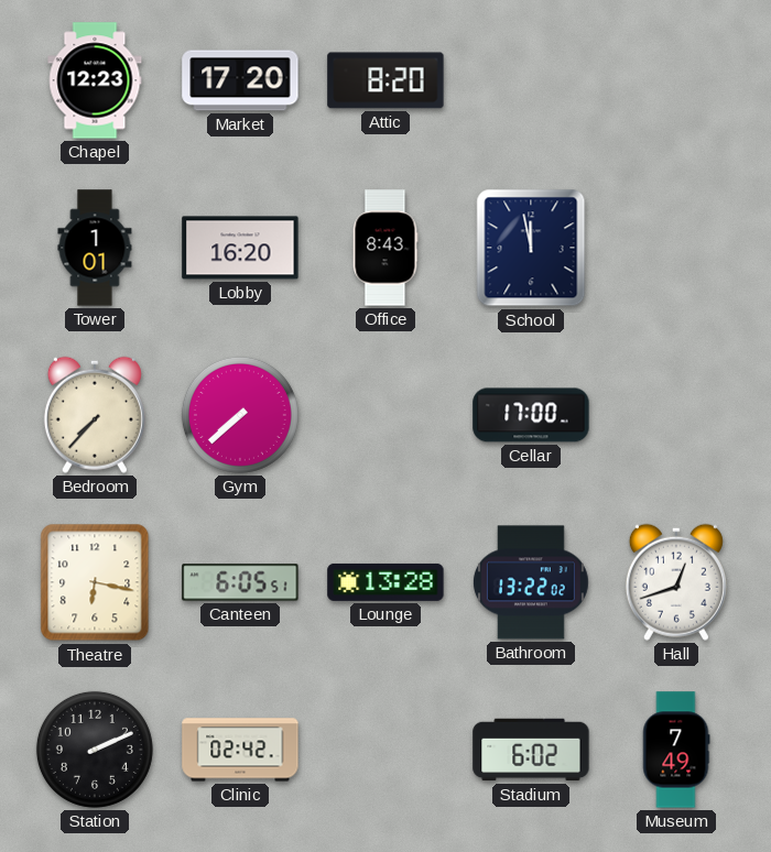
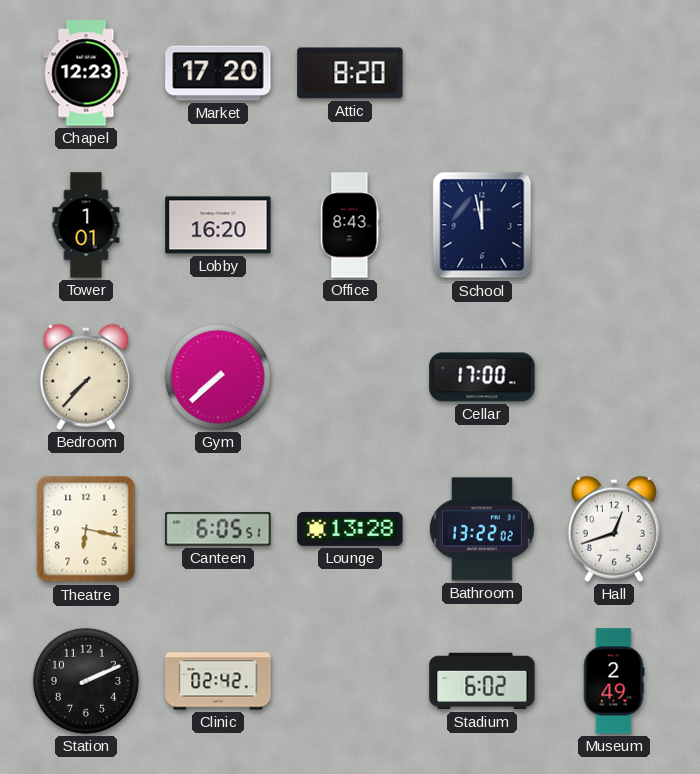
Museum: 7:49 -> 2:49 (614, 681)
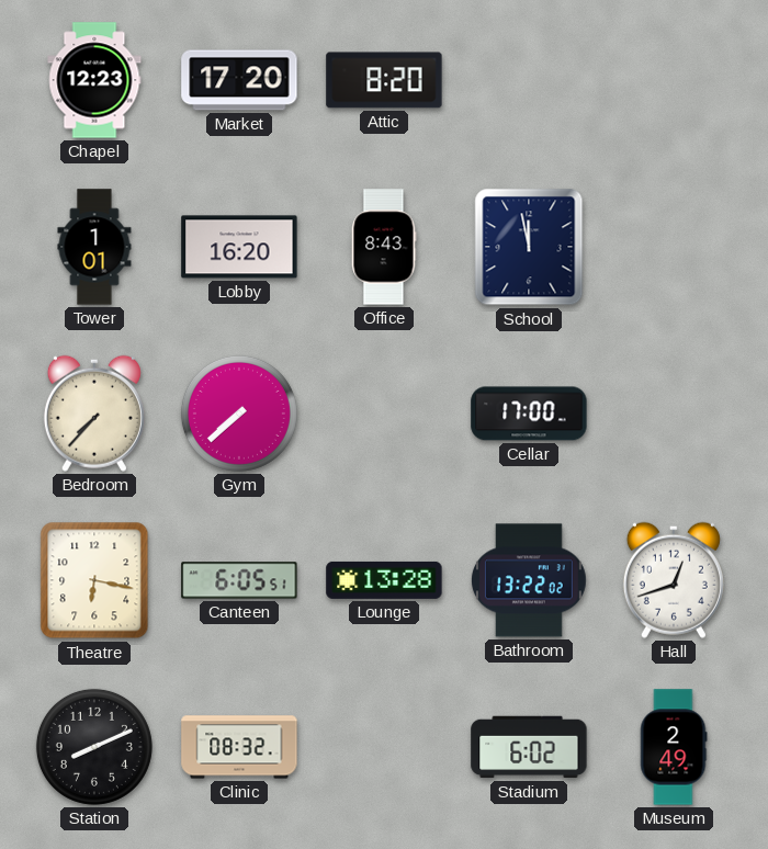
Station: 2:11 -> 8:11 (94, 747)
Clinic: 02:42 -> 08:32 (239, 747)
